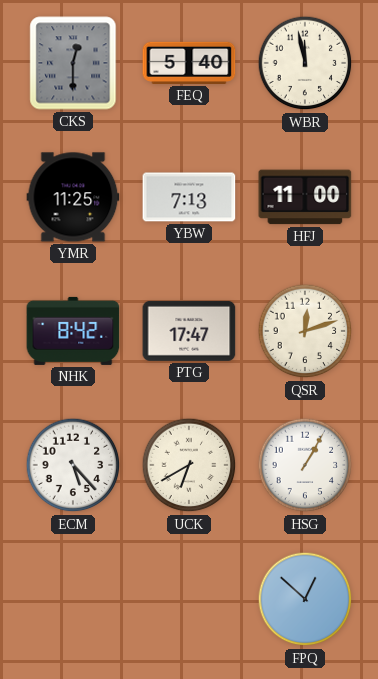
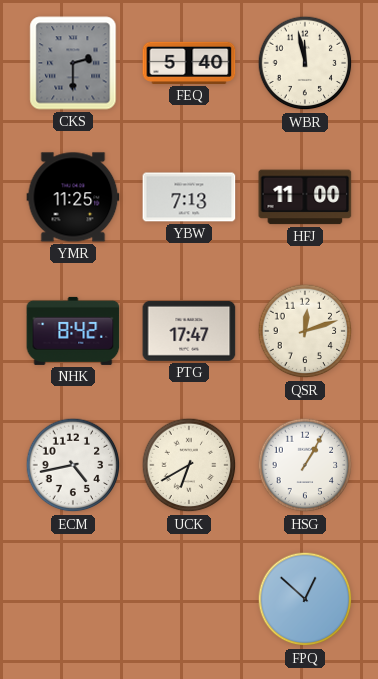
CKS: 12:30 -> 2:30 (73, 63)
ECM: 5:23 -> 4:43 (73, 465)
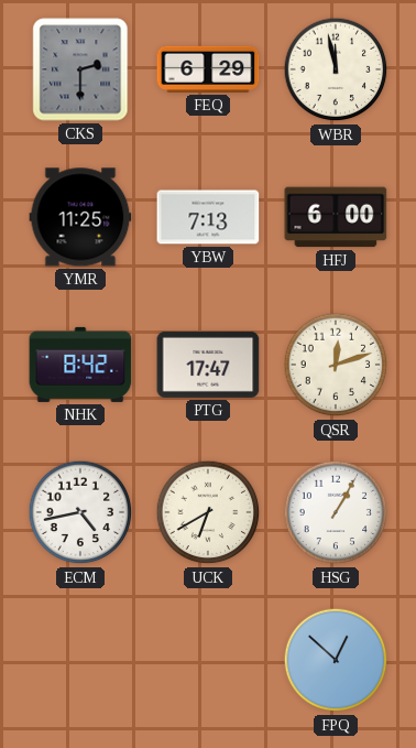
FEQ: 5:40 -> 6:29 (208, 69)
HFJ: 11:00 -> 6:00 (336, 217)
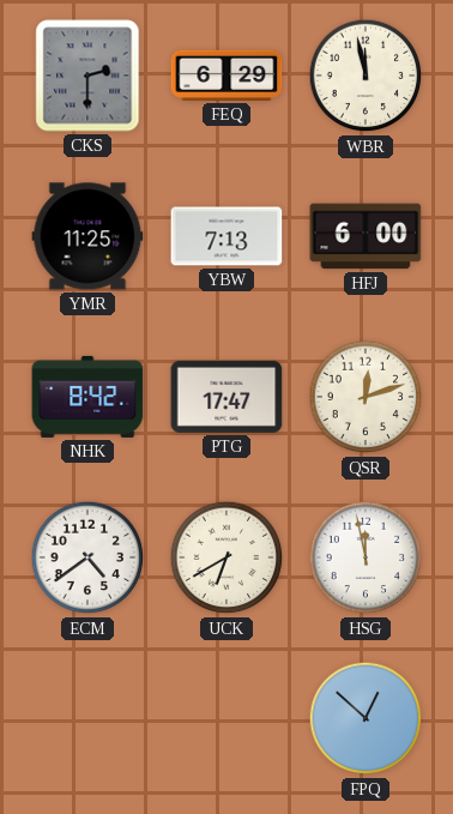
ECM: 4:43 -> 4:39 (87, 557)
HSG: 1:05 -> 11:58 (366, 557)
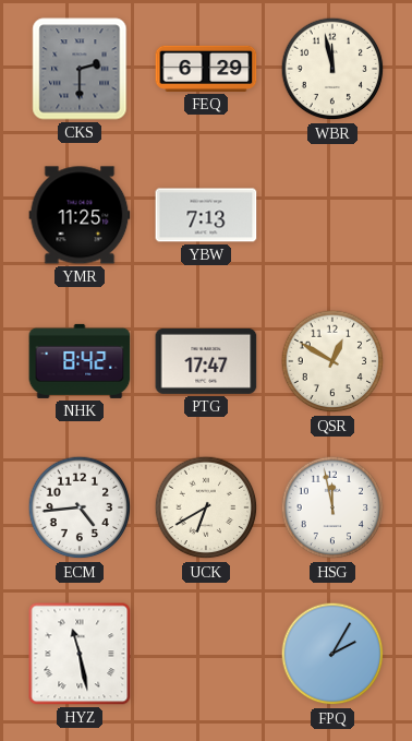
HFJ: 6:00 -> none (366, 236)
QSR: 12:12 -> 12:50 (332, 361)
ECM: 4:39 -> 4:44 (80, 507)
HYZ: none -> 11:28 (80, 654)
FPQ: 12:52 -> 2:05 (332, 654)
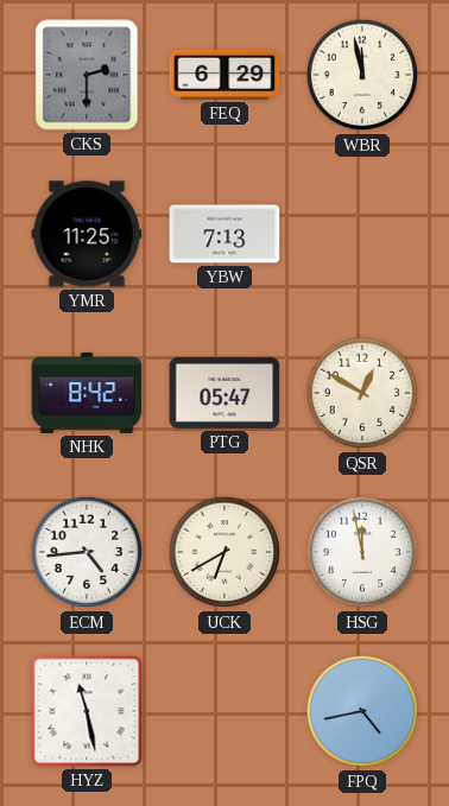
PTG: 17:47 -> 05:47 (224, 393)
FPQ: 2:05 -> 4:43 (362, 711)
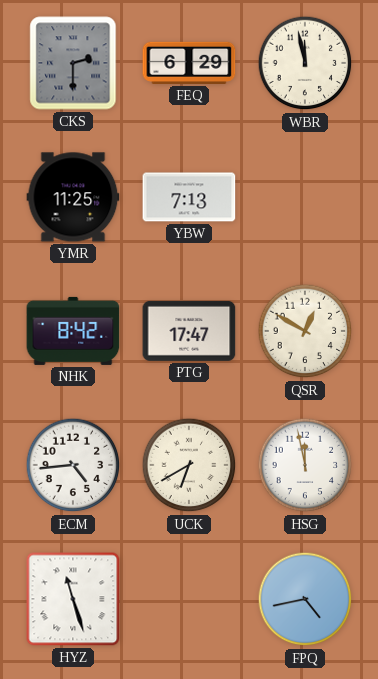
PTG: 05:47 -> 17:47 (189, 331)
HYZ: 11:28 -> 11:27 (73, 599)
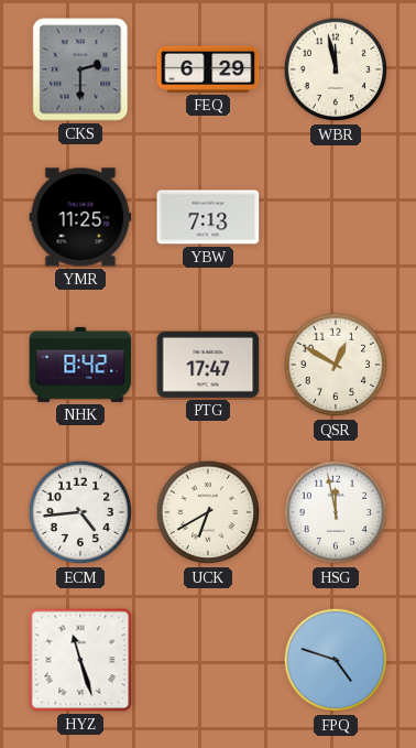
FPQ: 4:43 -> 4:48 (336, 660)
